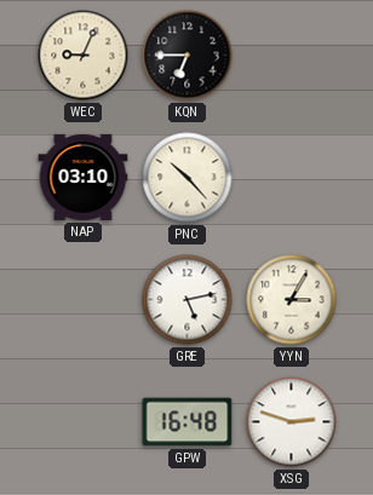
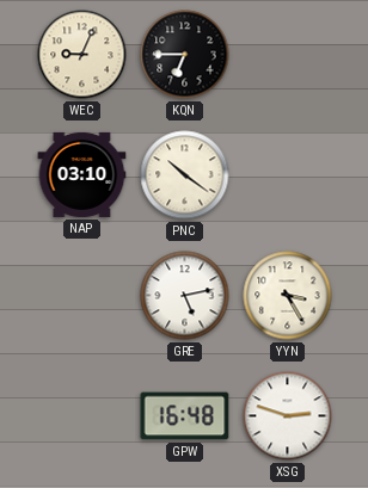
PNC: 10:23 -> 10:21 (185, 175)
YYN: 3:05 -> 3:25 (288, 296)
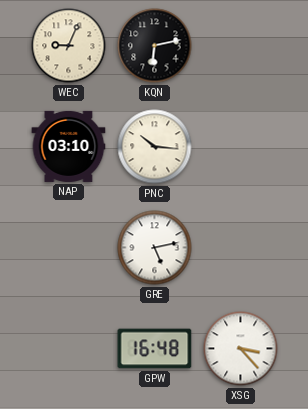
KQN: 6:45 -> 6:13 (155, 46)
PNC: 10:21 -> 10:16 (155, 147)
YYN: 3:25 -> none (288, 296)
XSG: 2:48 -> 3:23 (241, 349)
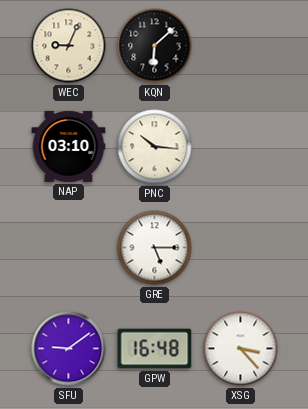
KQN: 6:13 -> 6:08 (155, 46)
GRE: 5:13 -> 5:15 (155, 248)
SFU: none -> 9:09 (69, 349)
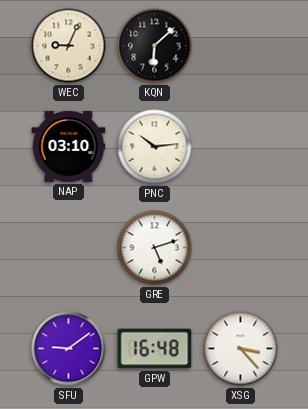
PNC: 10:16 -> 10:14 (155, 147)
GRE: 5:15 -> 5:12 (155, 248)
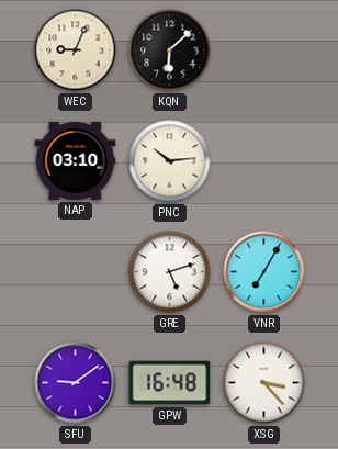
VNR: none -> 7:05 (264, 272)
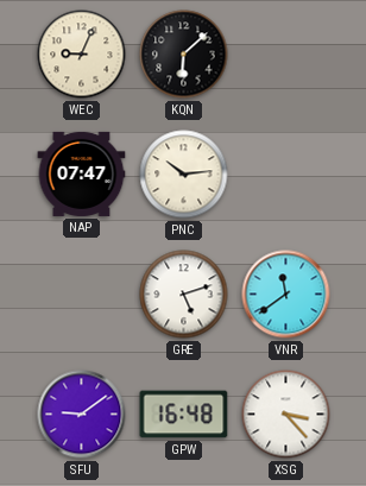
NAP: 03:10 -> 07:47 (82, 173)
VNR: 7:05 -> 11:39 (286, 295)
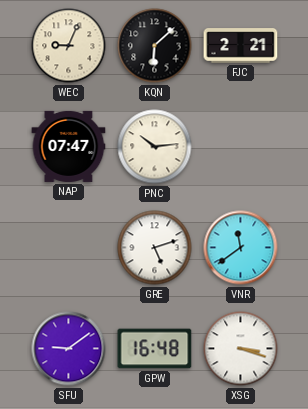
FJC: none -> 2:21 (241, 46)
XSG: 3:23 -> 3:18 (241, 349)
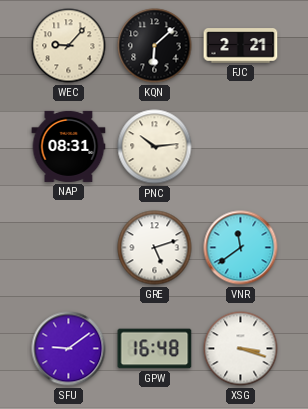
WEC: 9:04 -> 9:07 (69, 46)
NAP: 07:47 -> 08:31 (69, 146)
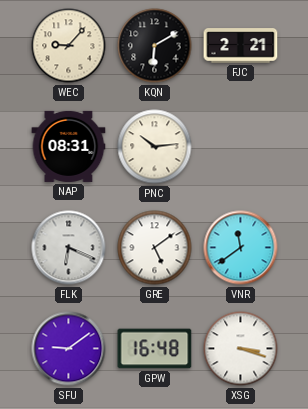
KQN: 6:08 -> 6:10 (155, 46)
FLK: none -> 6:19 (69, 248)
GRE: 5:12 -> 5:09 (155, 248)
